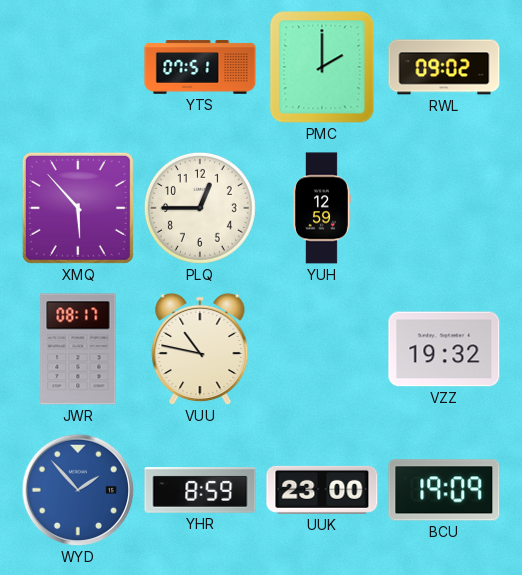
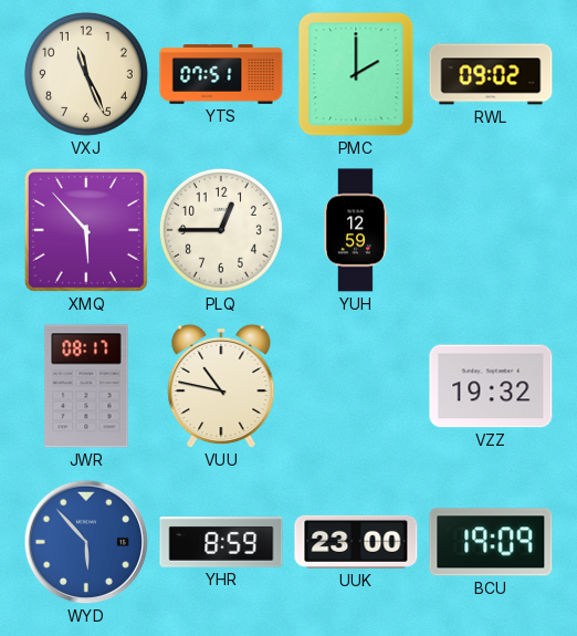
VXJ: none -> 11:26 (86, 74)
WYD: 1:53 -> 5:53 (86, 542)
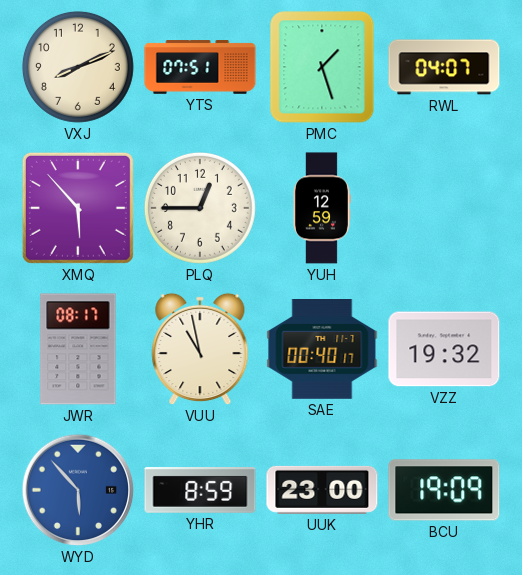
VXJ: 11:26 -> 8:11 (78, 67)
PMC: 2:00 -> 1:27 (322, 67)
RWL: 09:02 -> 04:07 (444, 67)
VUU: 10:47 -> 10:58 (200, 349)
SAE: none -> 00:40 (322, 350)
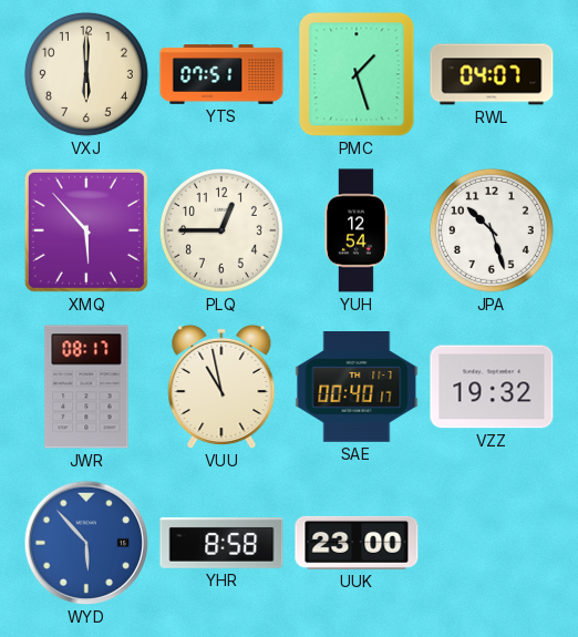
VXJ: 8:11 -> 6:00 (86, 74)
YUH: 12:59 -> 12:54 (357, 230)
JPA: none -> 10:27 (492, 230)
YHR: 8:59 -> 8:58 (221, 544)
BCU: 19:09 -> none (444, 490)
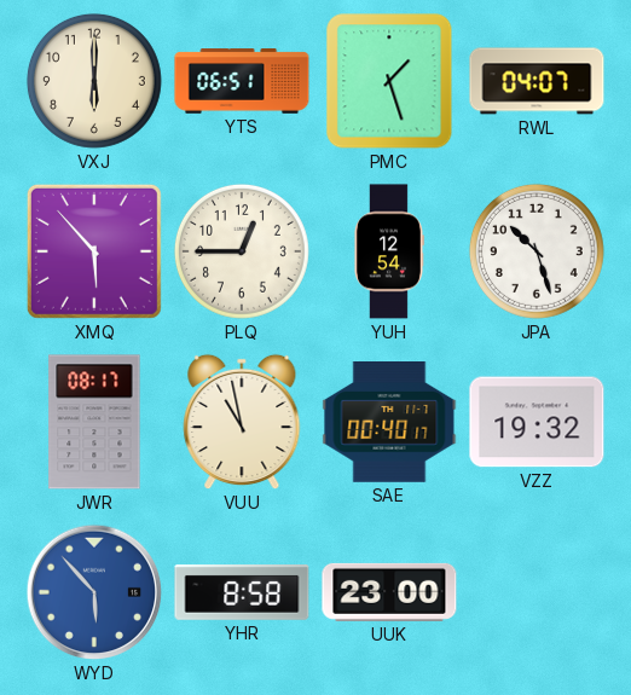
YTS: 07:51 -> 06:51 (242, 81)
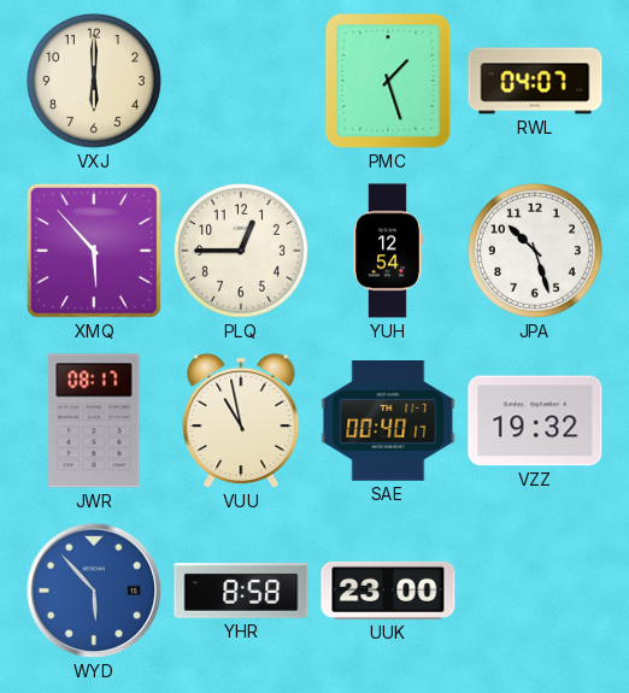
YTS: 06:51 -> none (242, 81)
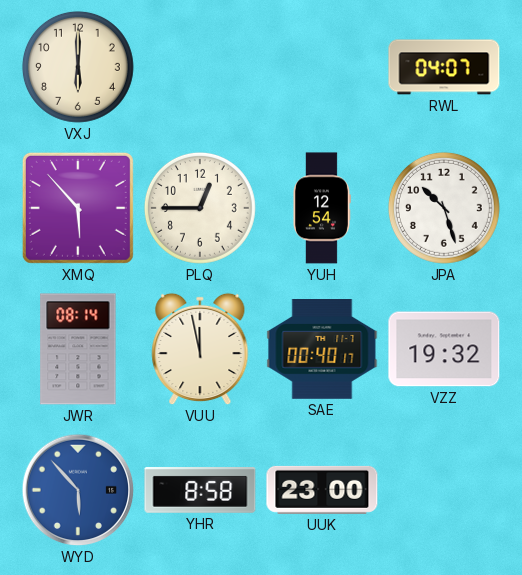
PMC: 1:27 -> none (388, 81)
JWR: 08:17 -> 08:14 (78, 349)
VUU: 10:58 -> 11:58 (200, 349)
